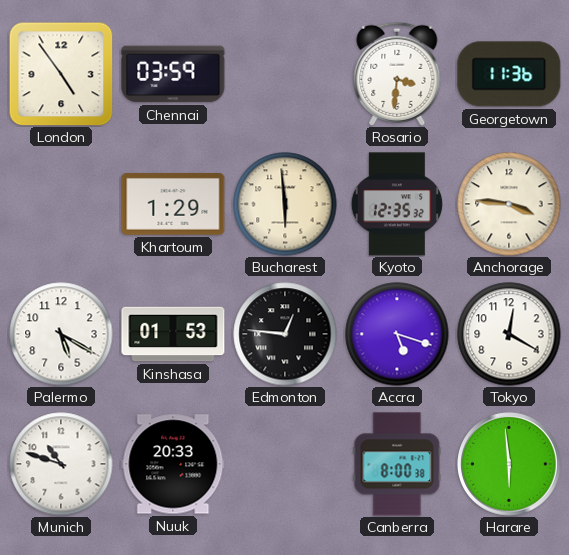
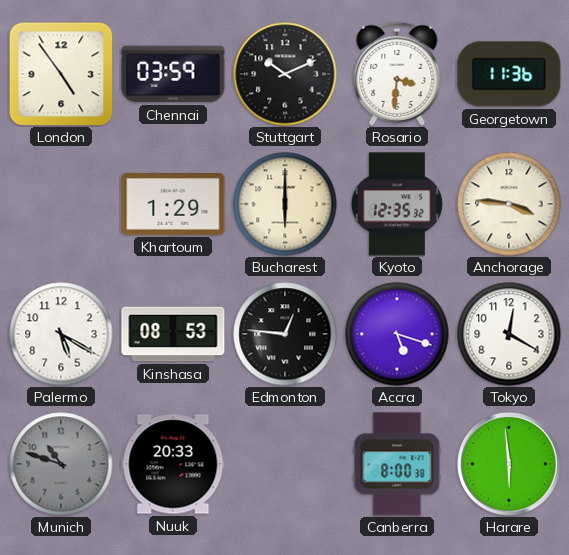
Stuttgart: none -> 10:11 (285, 74)
Bucharest: 5:59 -> 6:00 (285, 204)
Kinshasa: 01:53 -> 08:53 (173, 334)
Munich dial: white -> grey (61, 464)
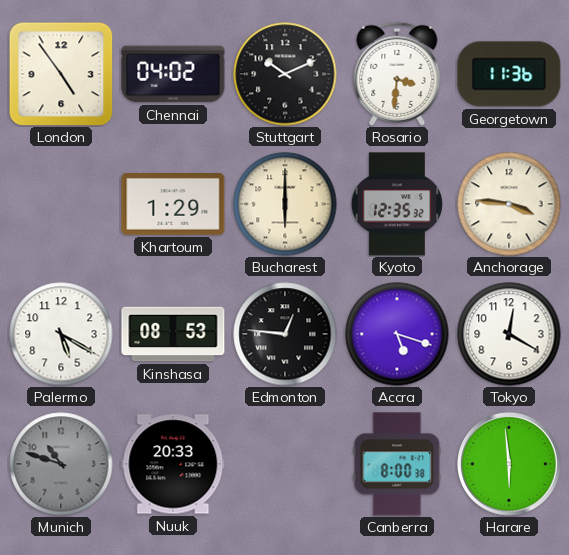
Chennai: 03:59 -> 04:02 (173, 74)
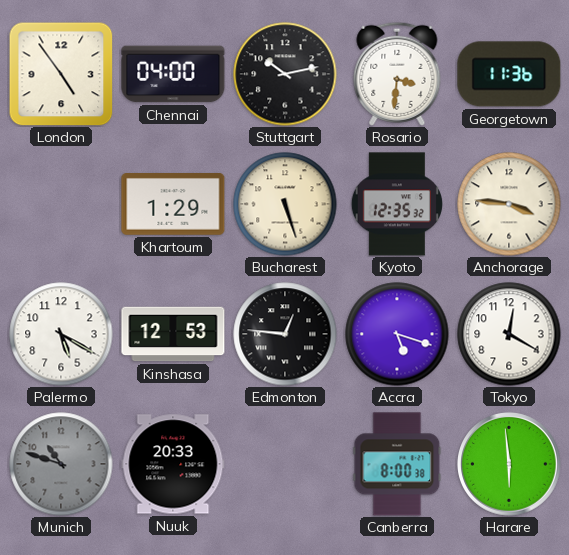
Chennai: 04:02 -> 04:00 (173, 74)
Stuttgart: 10:11 -> 10:13 (285, 74)
Bucharest: 6:00 -> 5:27 (285, 204)
Kinshasa: 08:53 -> 12:53 (173, 334)
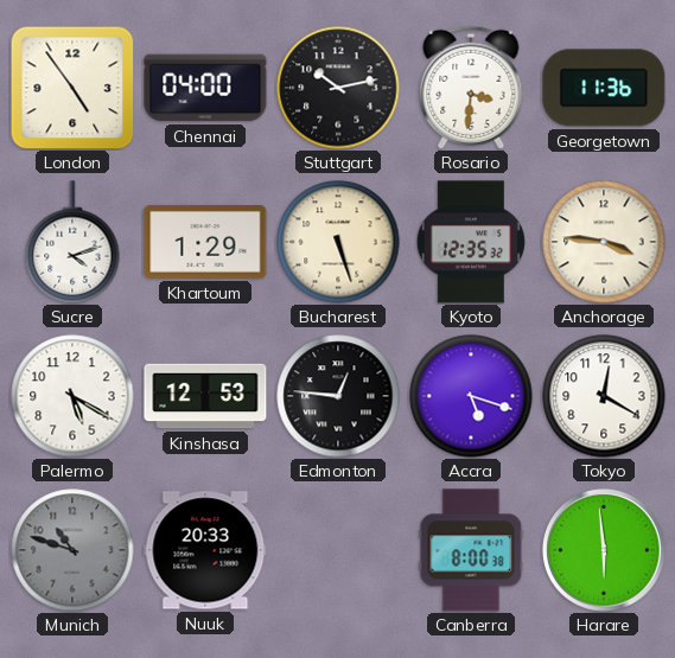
Sucre: none -> 4:12 (72, 242)
